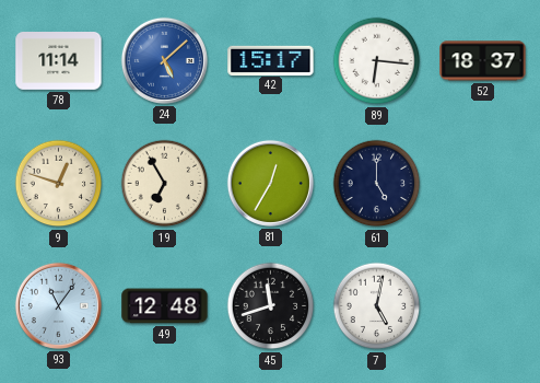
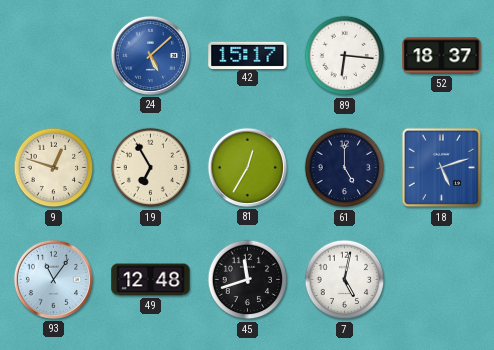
78: 11:14 -> none (59, 61)
18: none -> 5:12 (442, 168)
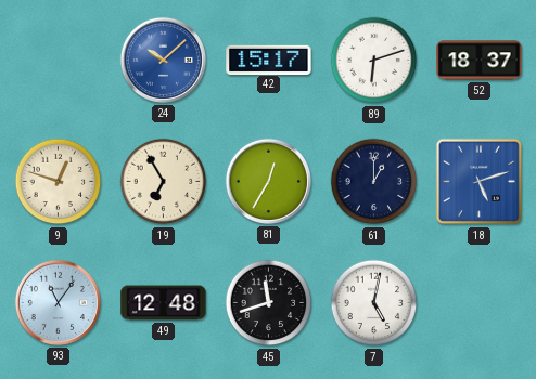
24: 5:08 -> 10:08 (163, 60)
89: 6:16 -> 6:12 (374, 61)
61: 5:00 -> 1:00 (374, 182)
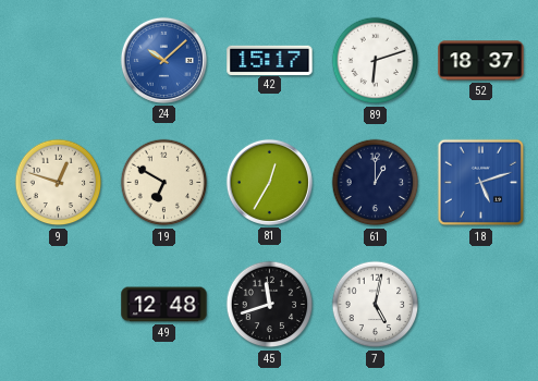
19: 6:55 -> 6:50 (164, 183)
93: 11:06 -> none (58, 302)
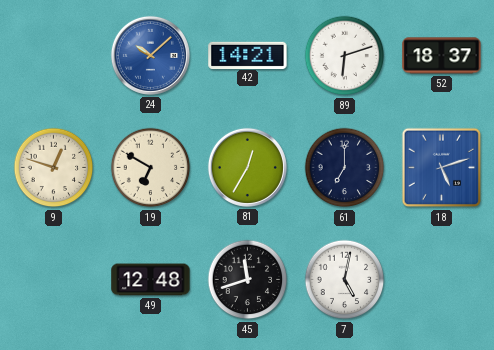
42: 15:17 -> 14:21 (248, 55)
61: 1:00 -> 7:00 (345, 168)
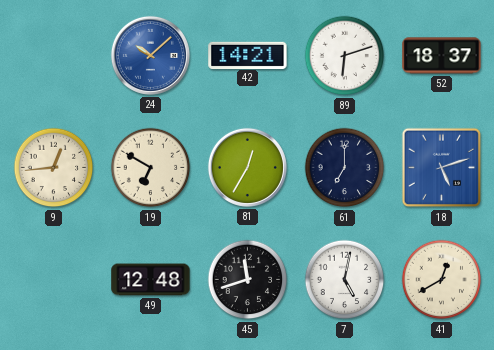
9: 12:48 -> 12:44 (54, 168)
41: none -> 12:40 (442, 280)
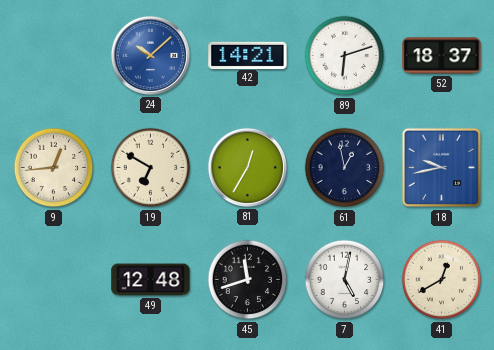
61: 7:00 -> 12:58 (345, 168)
18: 5:12 -> 9:43 (442, 168)
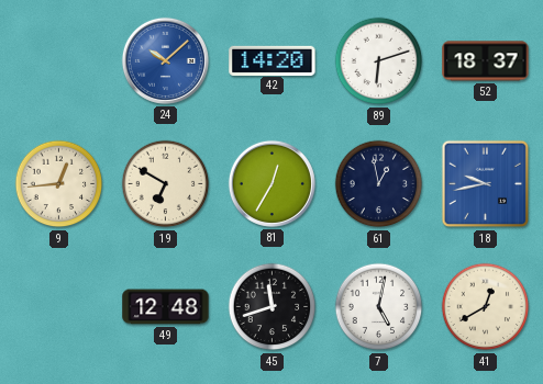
42: 14:21 -> 14:20 (273, 60)
